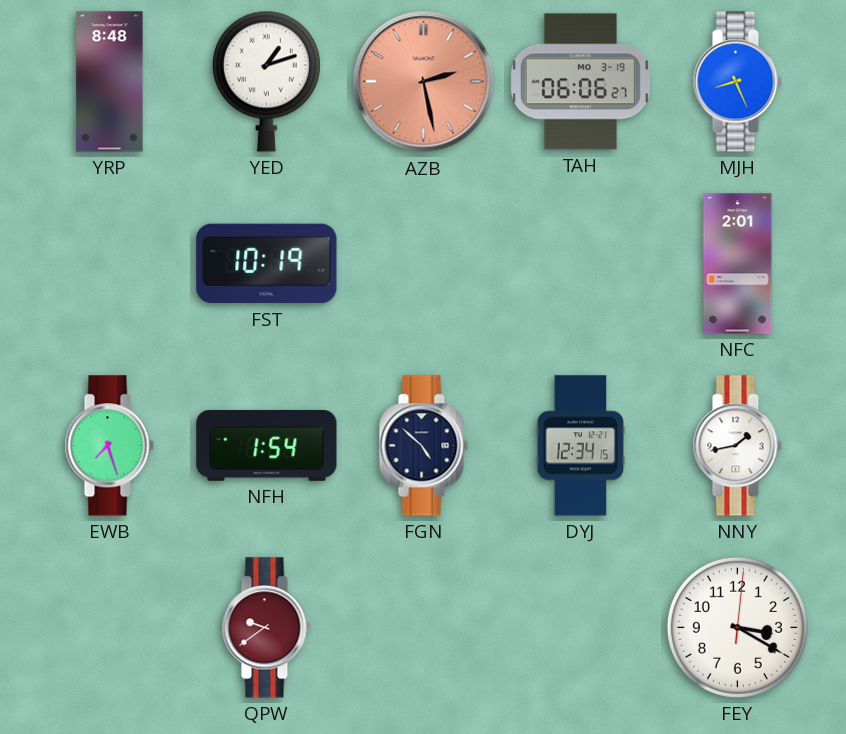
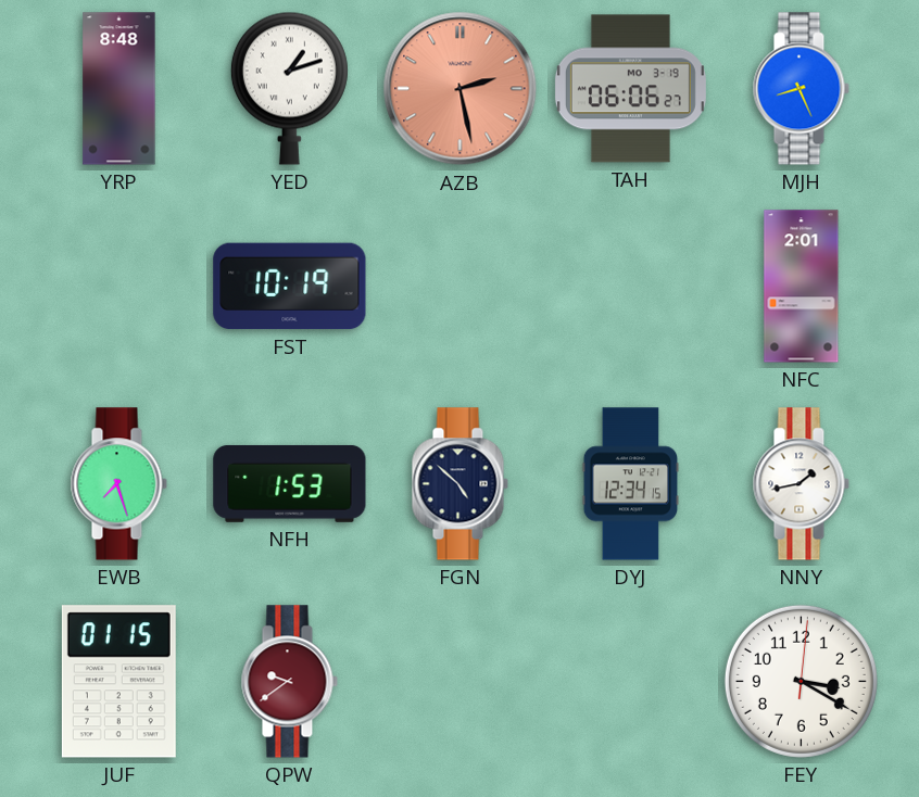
NFH: 1:54 -> 1:53 (290, 483)
JUF: none -> 01:15 (118, 682)
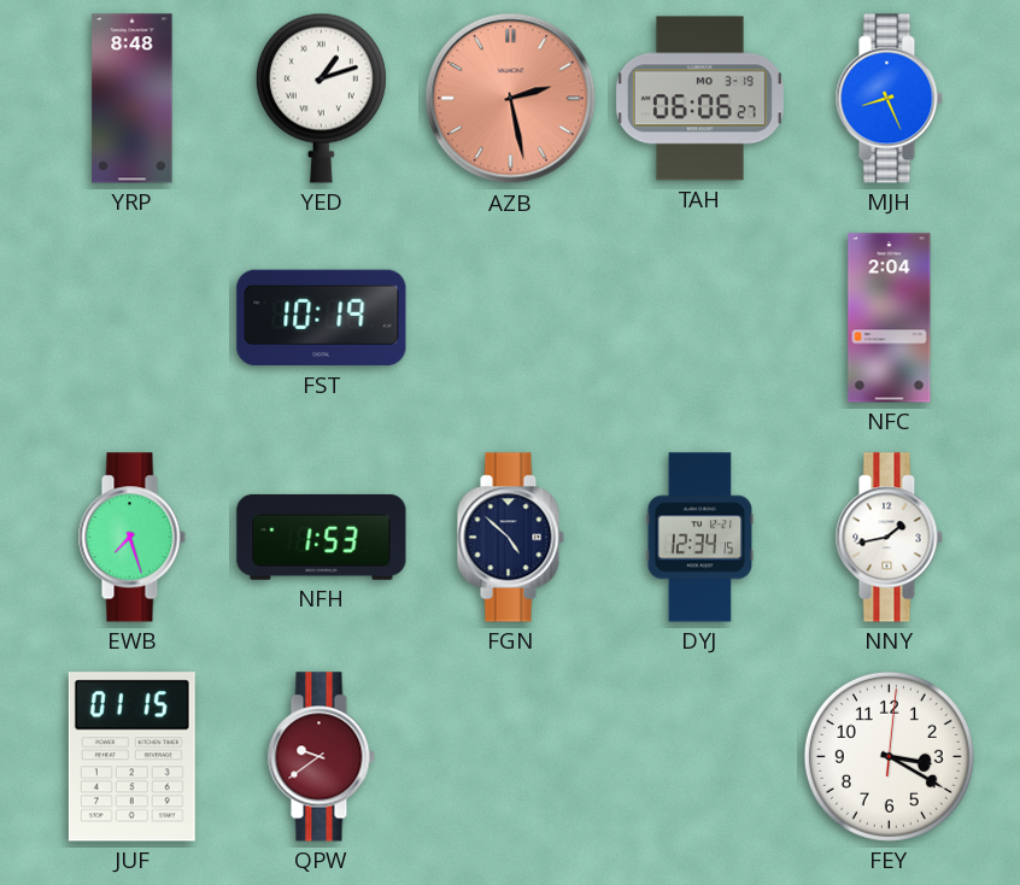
NFC: 2:01 -> 2:04 (890, 318)
